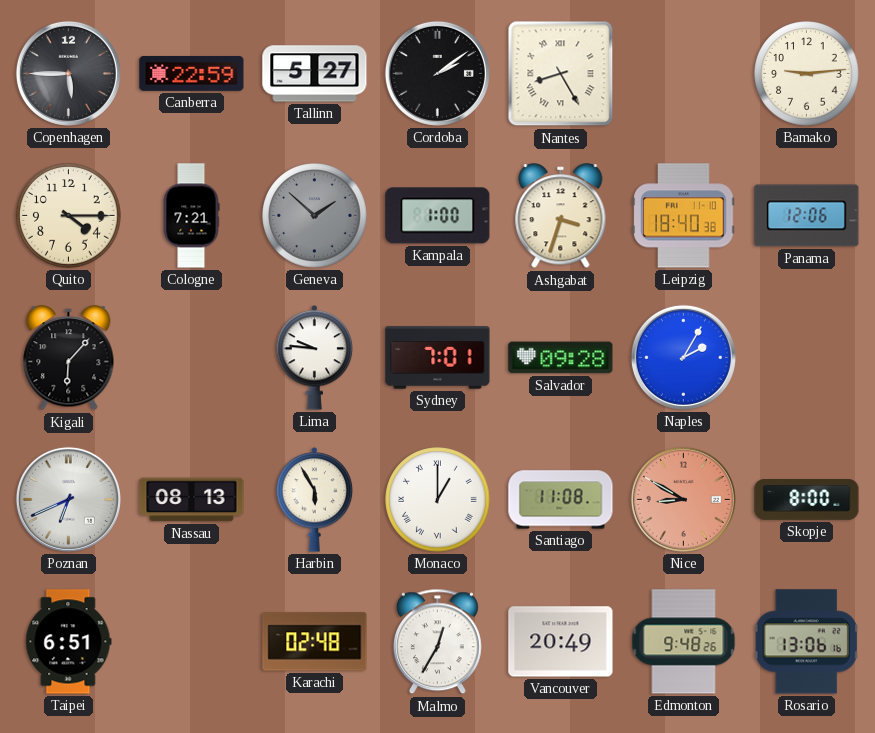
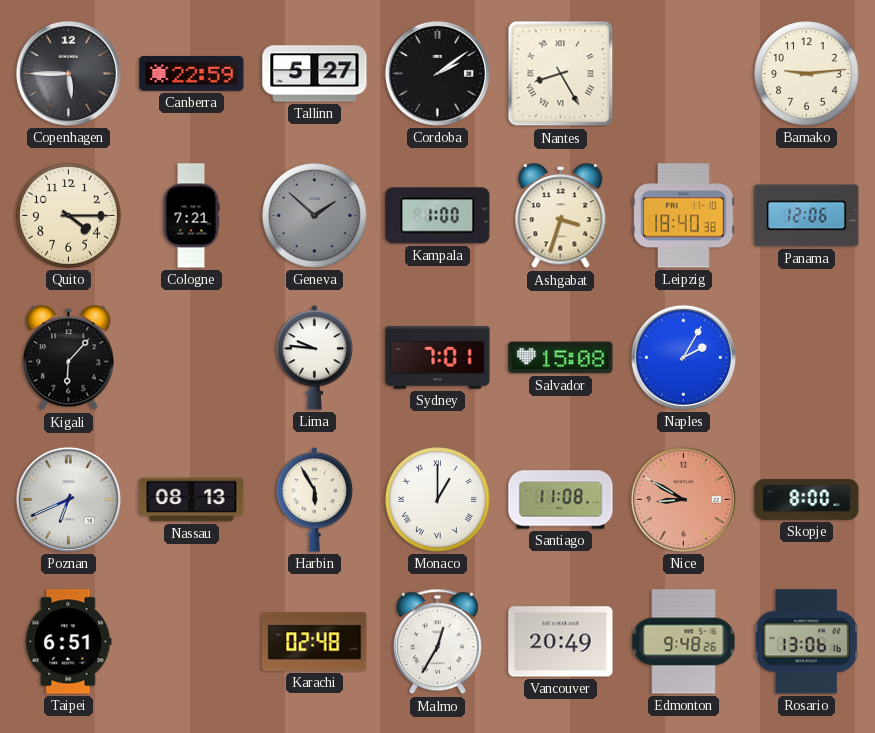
Salvador: 09:28 -> 15:08 (561, 358)
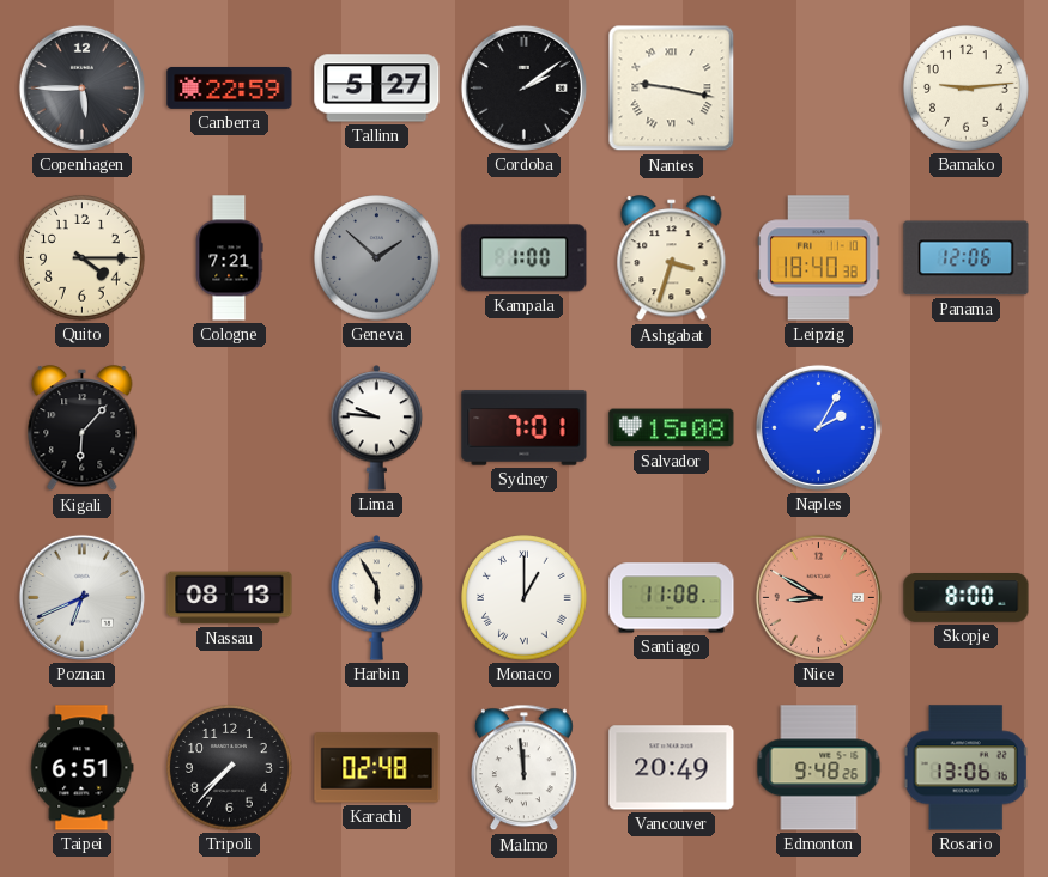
Nantes: 8:25 -> 9:17 (672, 89)
Tripoli: none -> 7:37 (230, 768)
Malmo: 12:35 -> 11:59 (523, 768)
